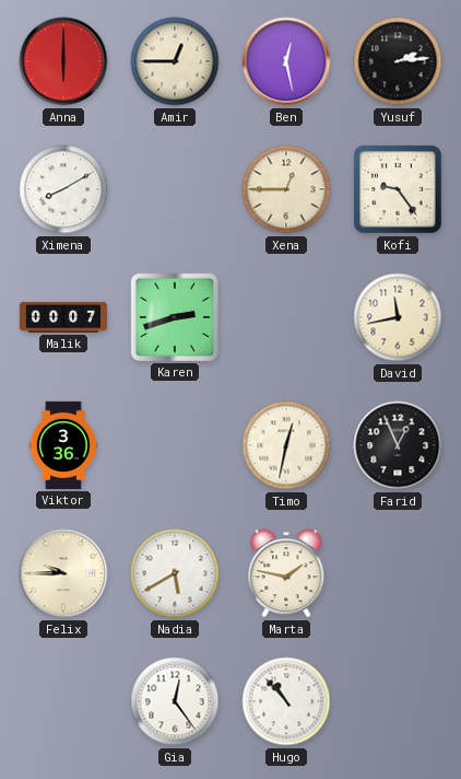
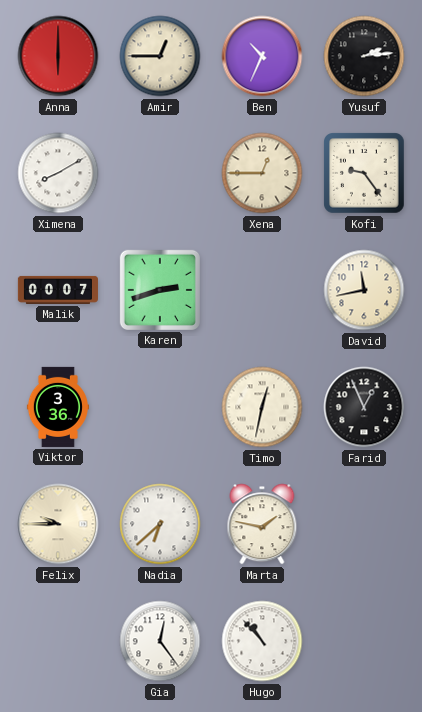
Ben: 12:28 -> 10:34 (262, 56)
Nadia: 5:40 -> 6:38 (160, 524)
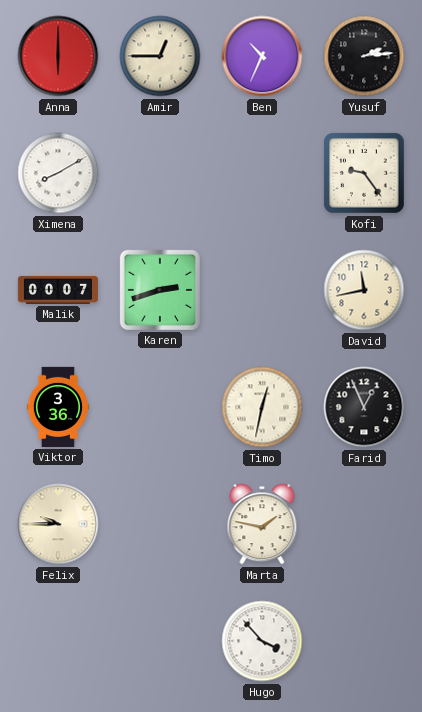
Xena: 12:45 -> none (262, 173)
Nadia: 6:38 -> none (160, 524)
Gia: 12:24 -> none (160, 641)
Hugo: 10:53 -> 3:53 (262, 641)
